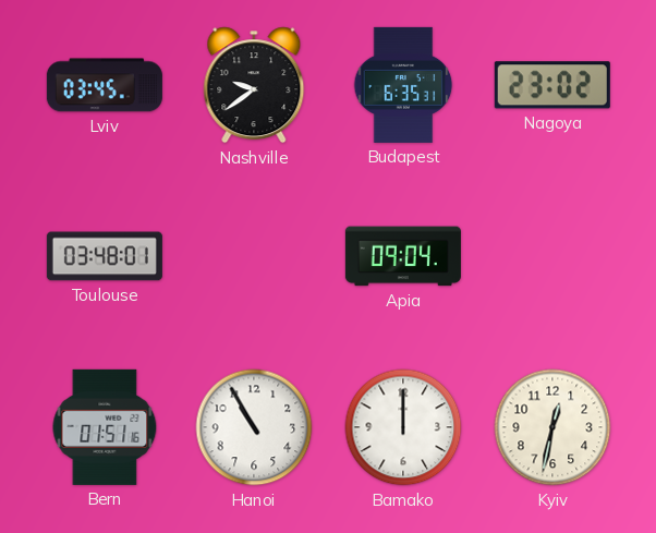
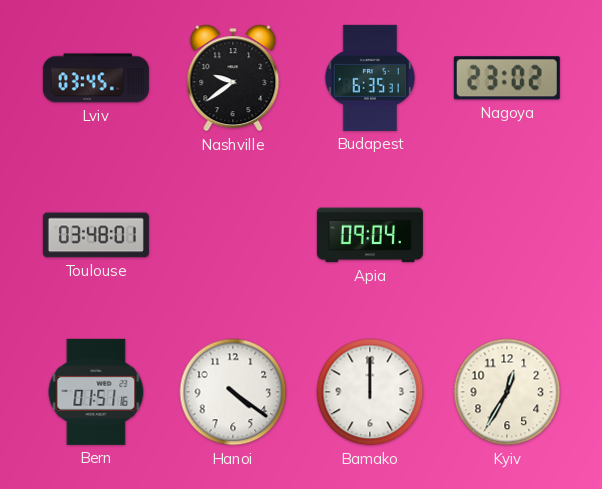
Hanoi: 10:55 -> 4:21 (233, 392)
Kyiv: 12:32 -> 12:35 (507, 392)
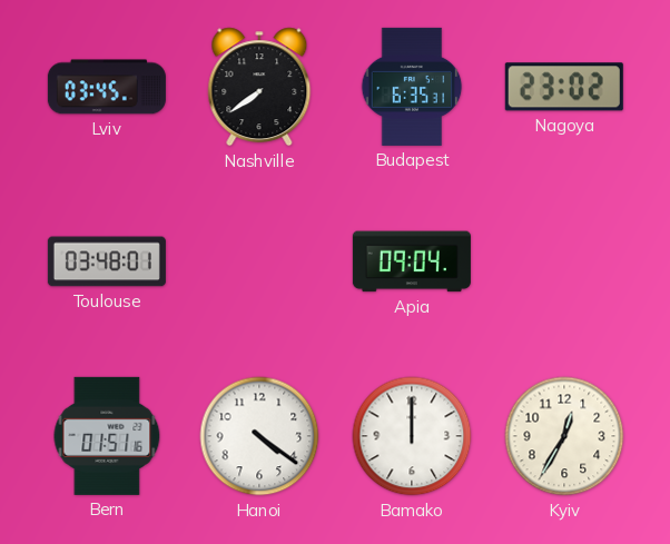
Nashville: 9:39 -> 7:39 (259, 87)
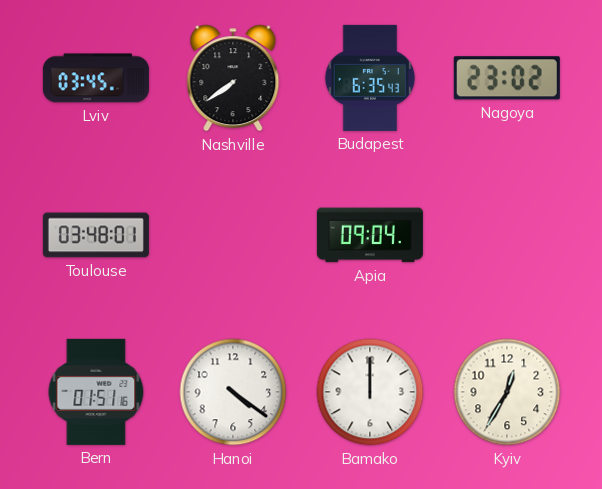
Budapest: 6:35:31 -> 6:35:43 (370, 78)
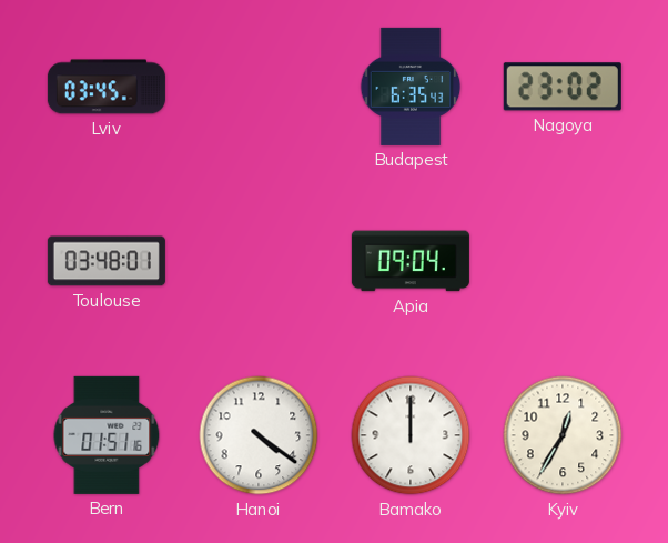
Nashville: 7:39 -> none (233, 78)
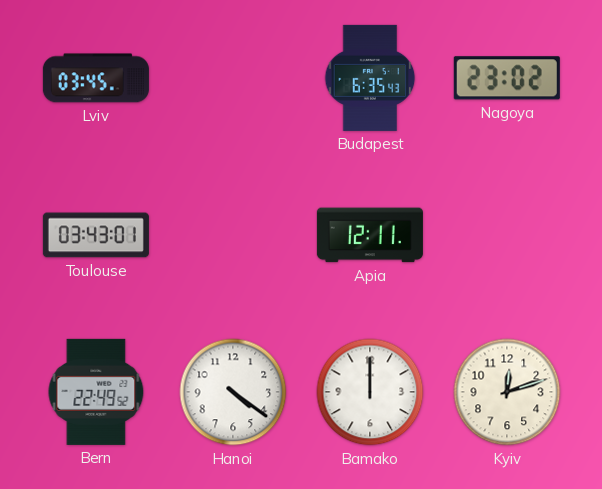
Toulouse: 03:48 -> 03:43 (96, 235)
Apia: 09:04 -> 12:11 (370, 235)
Bern: 01:51 -> 22:49 (96, 392)
Kyiv: 12:35 -> 12:12 (507, 392)
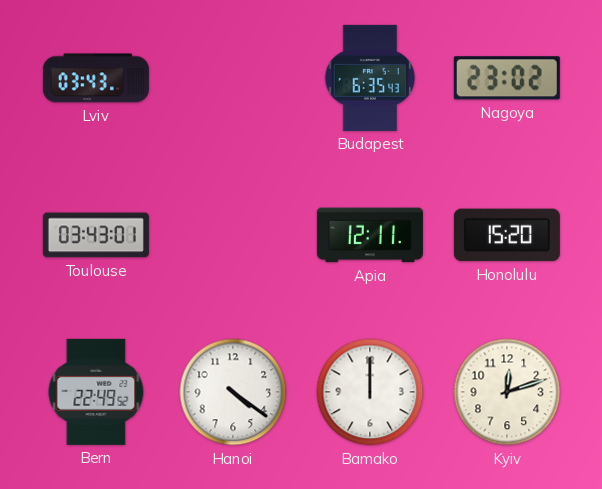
Lviv: 03:45 -> 03:43 (96, 78)
Honolulu: none -> 15:20 (507, 235)
